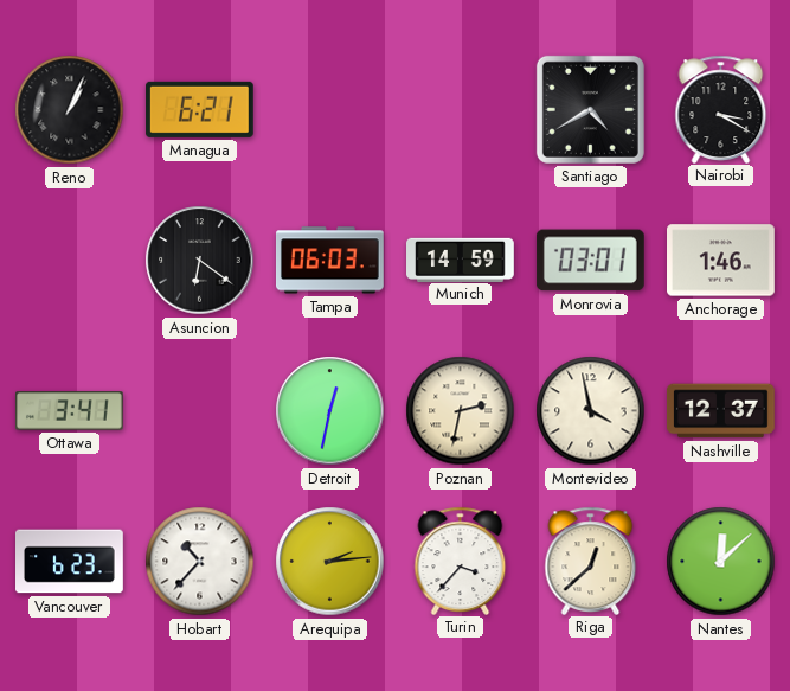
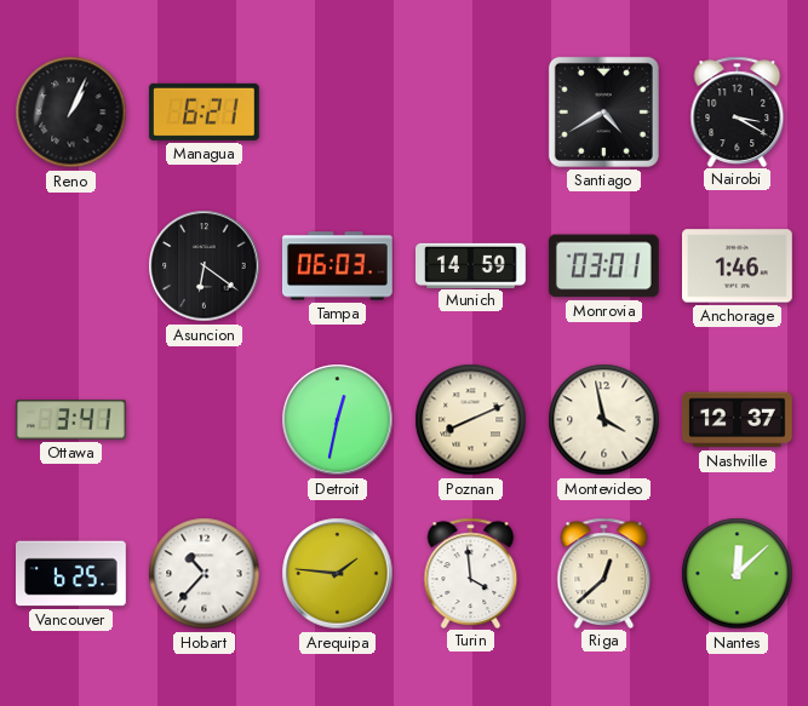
Poznan: 2:32 -> 8:11 (471, 420)
Vancouver: 6:23 -> 6:25 (71, 574)
Arequipa: 2:14 -> 1:46 (338, 574)
Turin: 3:37 -> 3:59 (471, 573)
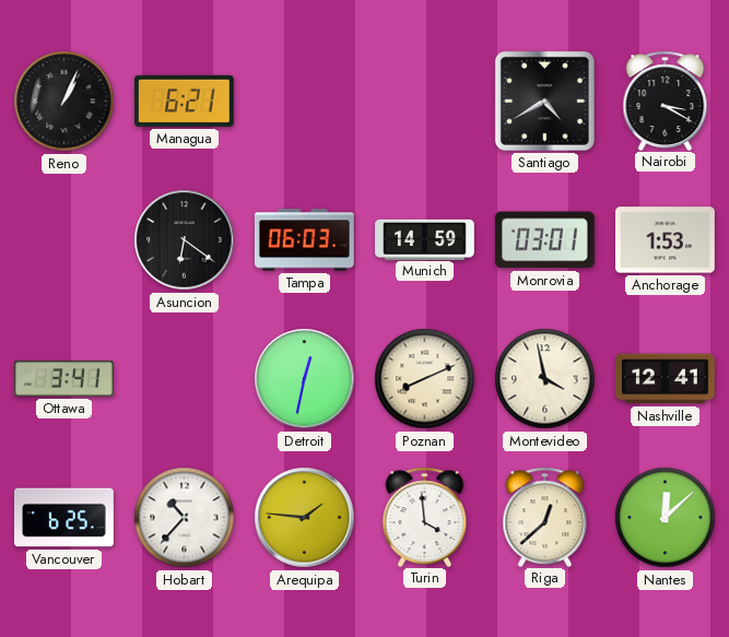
Anchorage: 1:46 -> 1:53 (666, 240)
Nashville: 12:37 -> 12:41 (665, 379)
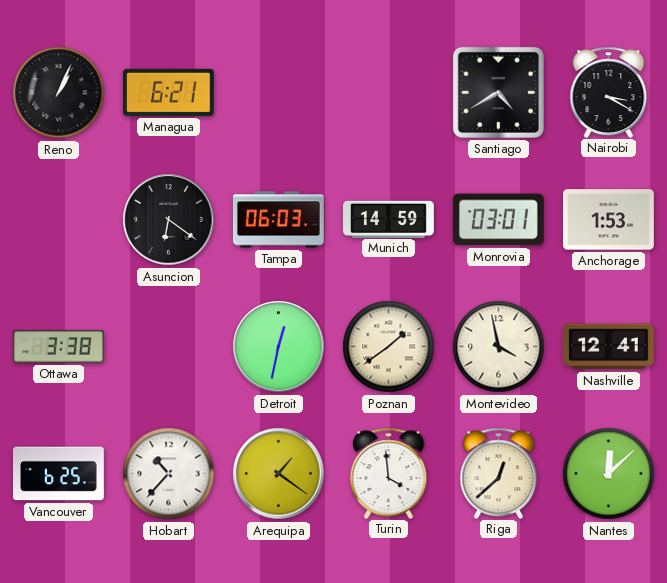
Ottawa: 3:41 -> 3:38 (59, 347)
Poznan: 8:11 -> 1:39 (389, 347)
Arequipa: 1:46 -> 1:21 (279, 474)
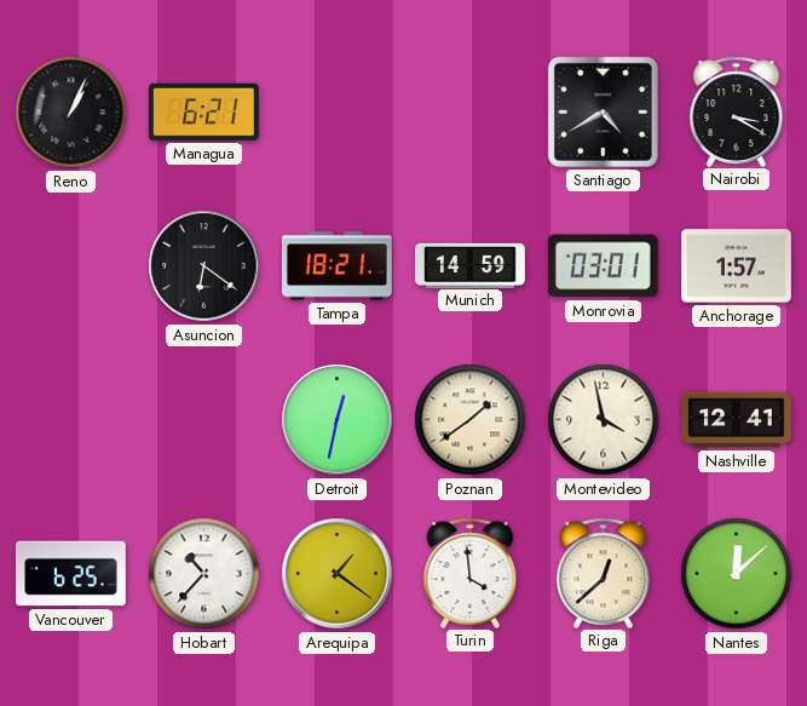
Tampa: 06:03 -> 18:21 (336, 266)
Anchorage: 1:53 -> 1:57 (737, 266)
Ottawa: 3:38 -> none (59, 347)
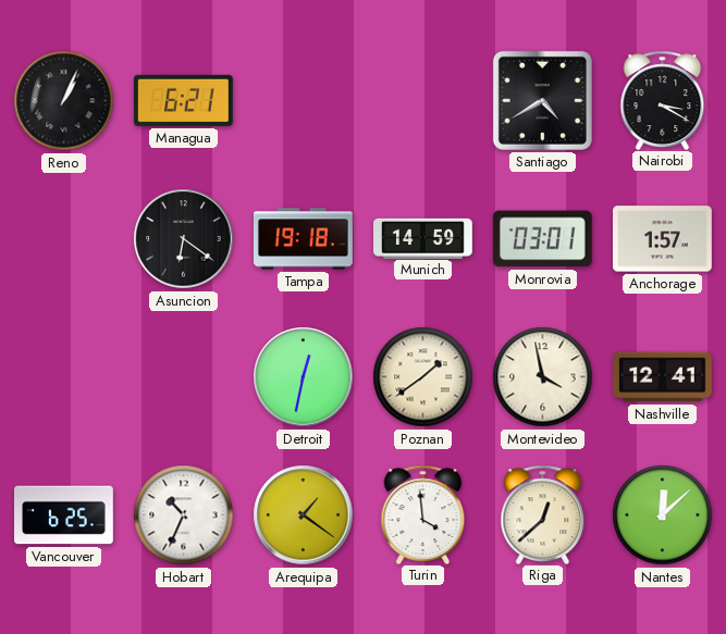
Tampa: 18:21 -> 19:18 (303, 239)
Hobart: 10:37 -> 10:34 (184, 515)
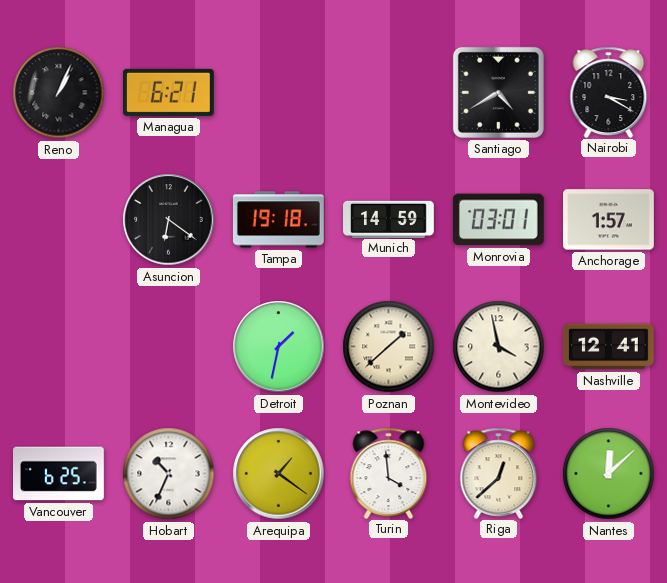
Detroit: 12:32 -> 1:32 (279, 347)
Poznan: 1:39 -> 1:38 (389, 347)
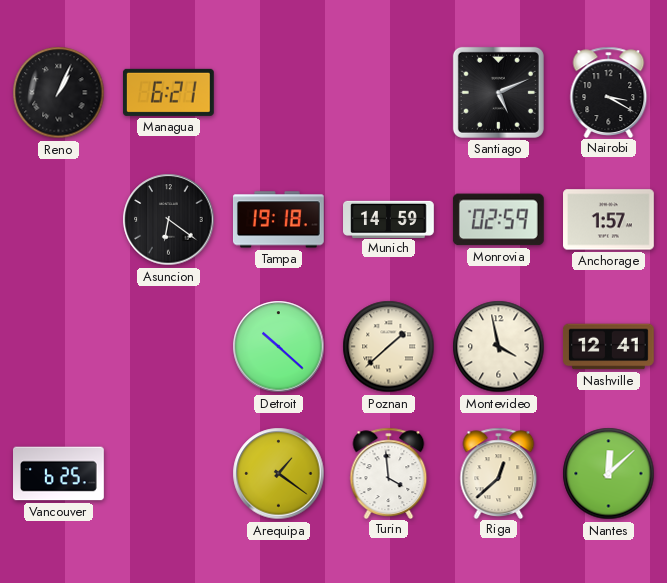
Santiago: 4:40 -> 5:11 (498, 92)
Monrovia: 03:01 -> 02:59 (498, 220)
Detroit: 1:32 -> 10:22 (279, 347)
Hobart: 10:34 -> none (169, 474)
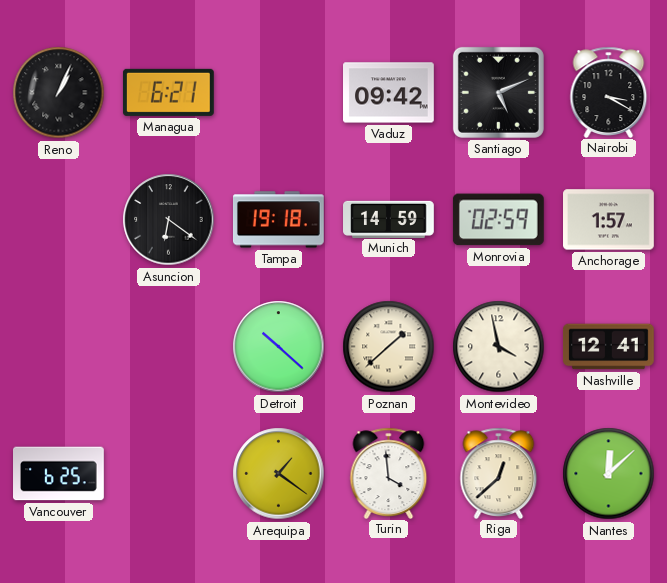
Vaduz: none -> 09:42 (389, 93)
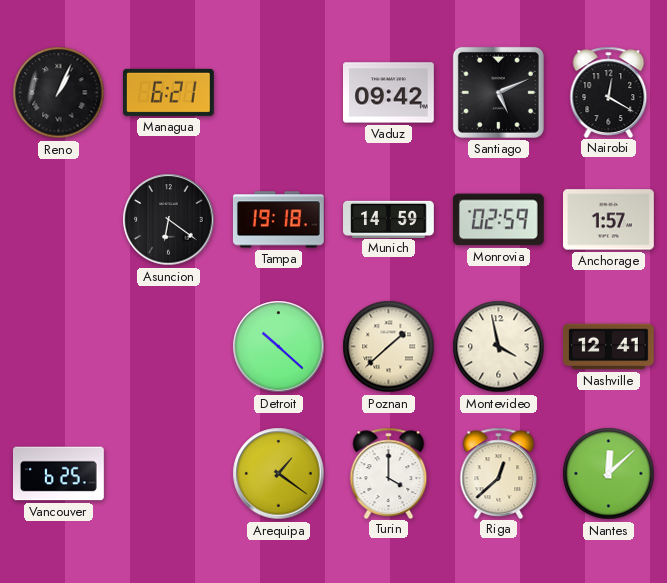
Nairobi: 3:20 -> 12:20 (609, 92)
Turin: 3:59 -> 4:00 (389, 473)
